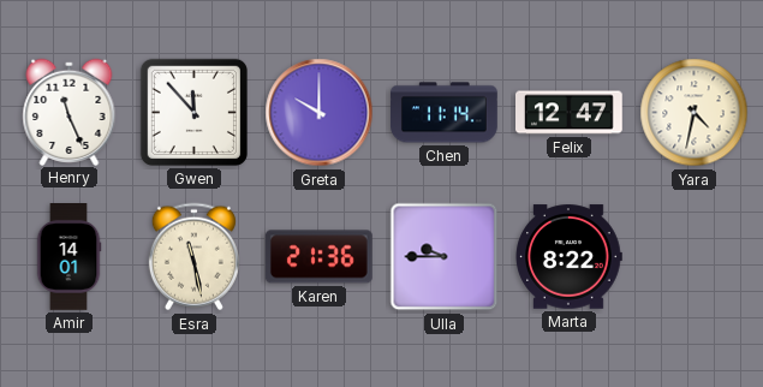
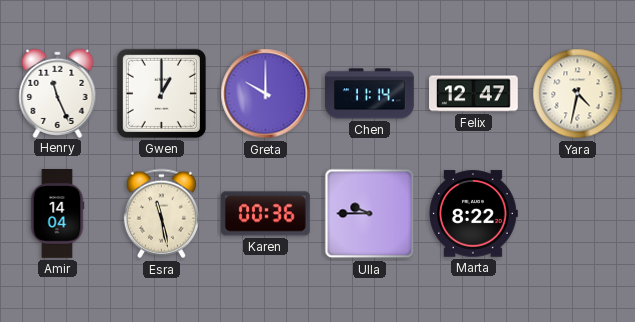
Gwen: 11:53 -> 1:00 (161, 93)
Amir: 14:01 -> 14:04 (57, 214)
Karen: 21:36 -> 00:36 (265, 214)
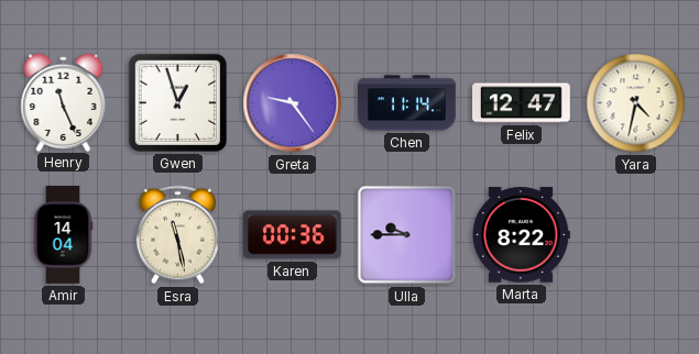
Gwen: 1:00 -> 12:57 (177, 102)
Greta: 10:00 -> 9:24 (293, 103)
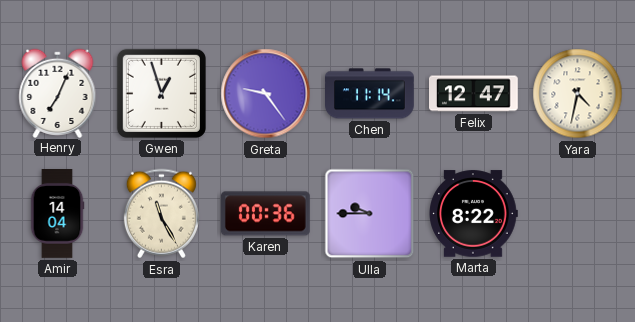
Henry: 11:26 -> 7:04 (58, 93)
Esra: 11:28 -> 11:25 (161, 214)
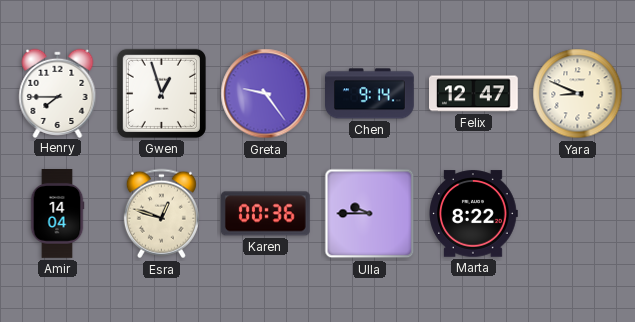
Henry: 7:04 -> 7:45 (58, 93)
Chen: 11:14 -> 9:14 (370, 94)
Yara: 4:32 -> 8:49 (578, 94)
Esra: 11:25 -> 12:48 (161, 214)
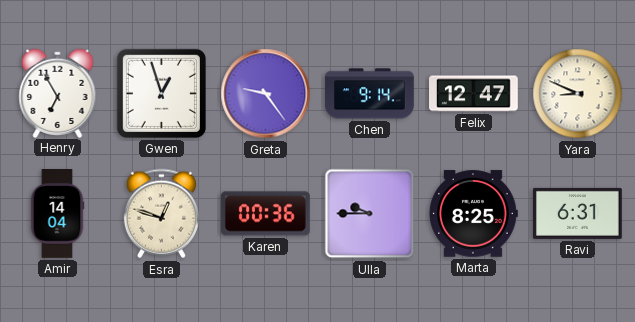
Henry: 7:45 -> 6:55 (58, 93)
Marta: 8:22 -> 8:25 (473, 214)
Ravi: none -> 6:31 (578, 213)
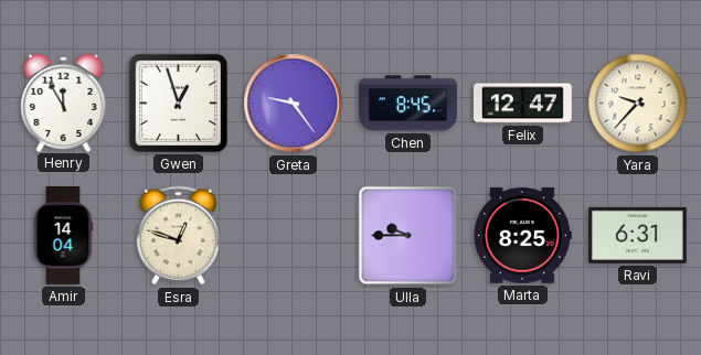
Henry: 6:55 -> 11:55 (64, 103)
Chen: 9:14 -> 8:45 (408, 104)
Yara: 8:49 -> 9:37 (638, 104)
Karen: 00:36 -> none (265, 214)
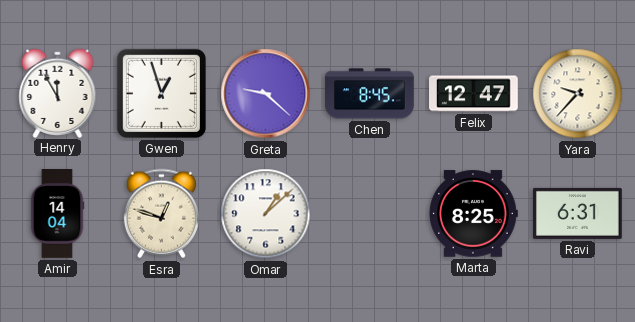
Greta: 9:24 -> 9:22 (266, 94)
Omar: none -> 1:08 (266, 214)
Ulla: 9:45 -> none (408, 236)
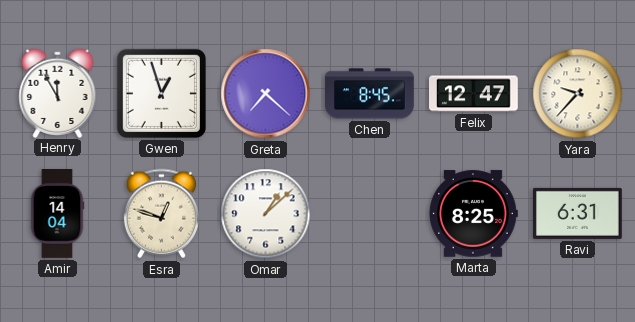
Greta: 9:22 -> 7:22 (266, 94)
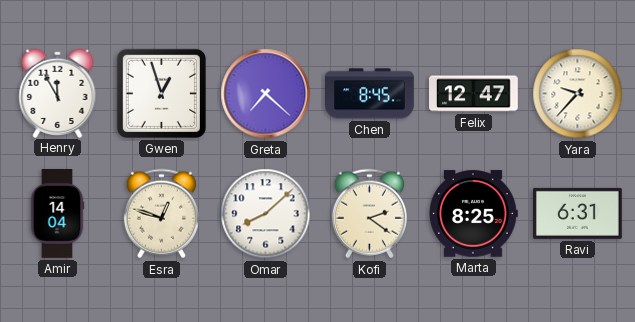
Omar: 1:08 -> 8:08 (266, 214)
Kofi: none -> 2:21 (369, 214)
